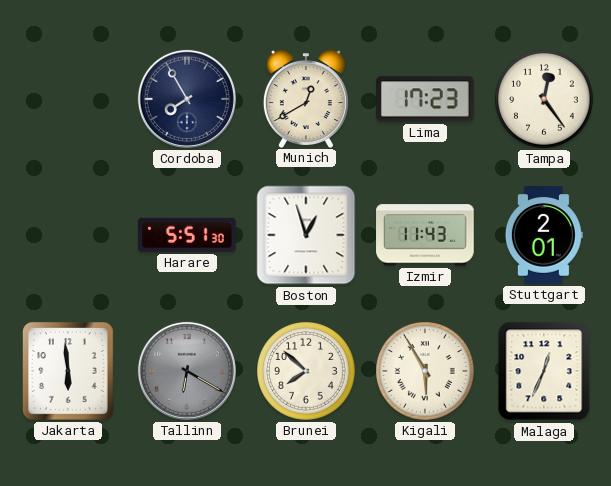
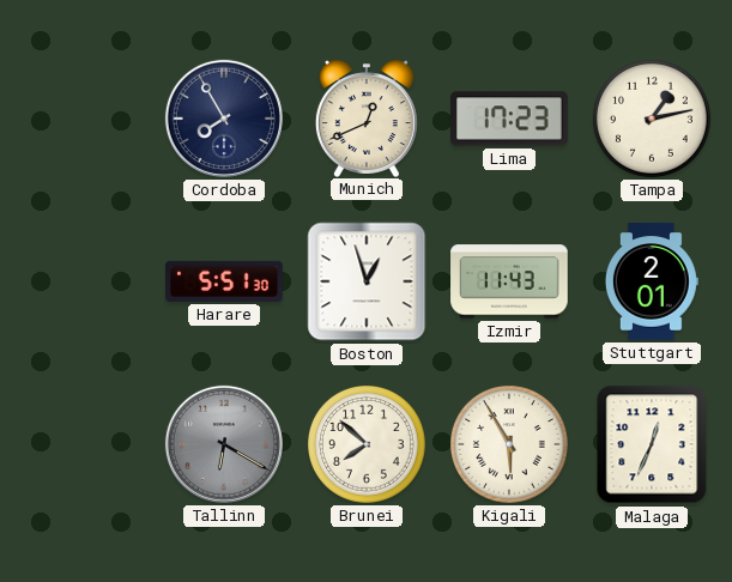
Munich: 12:40 -> 12:41 (367, 119)
Tampa: 12:24 -> 1:13 (653, 120)
Jakarta: 5:59 -> none (69, 372)
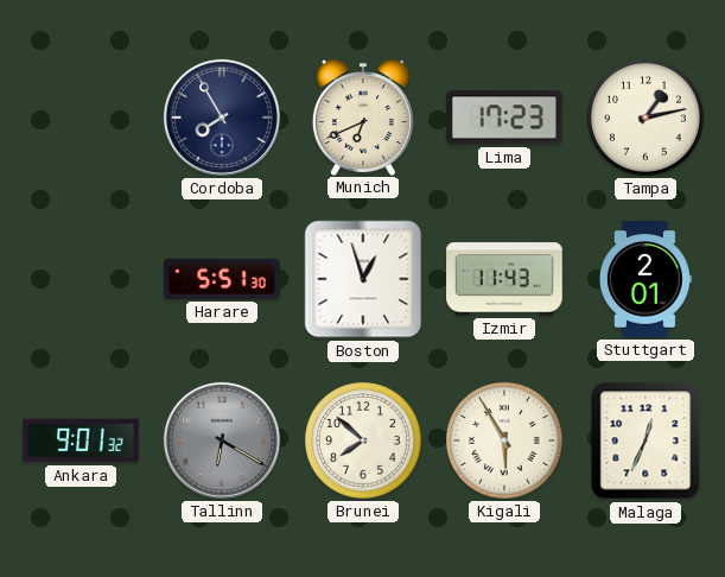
Munich: 12:41 -> 6:41 (363, 118)
Ankara: none -> 9:01 (81, 440)
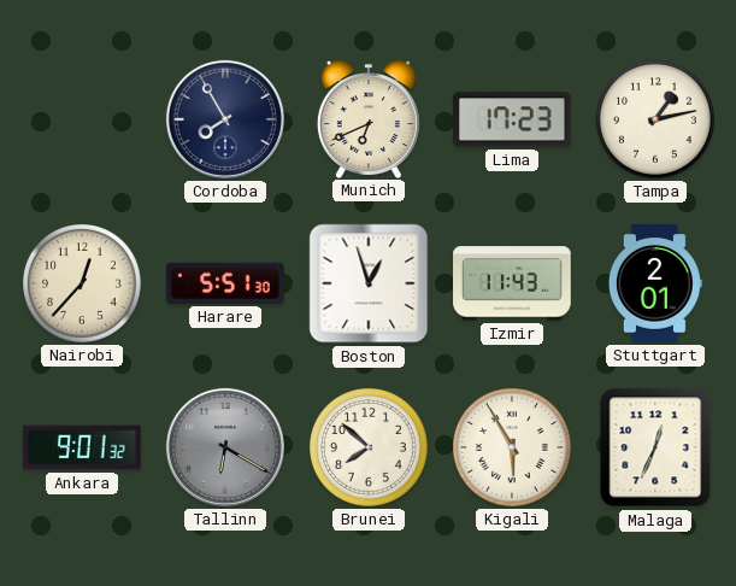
Nairobi: none -> 12:37 (83, 285)
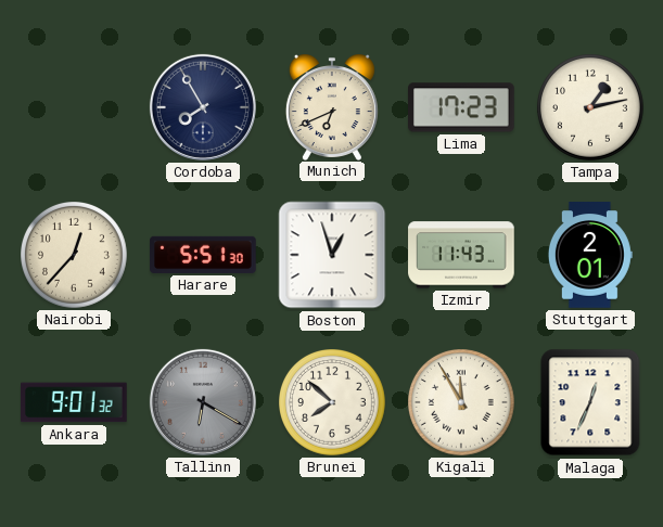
Kigali: 5:55 -> 11:55 (462, 403)
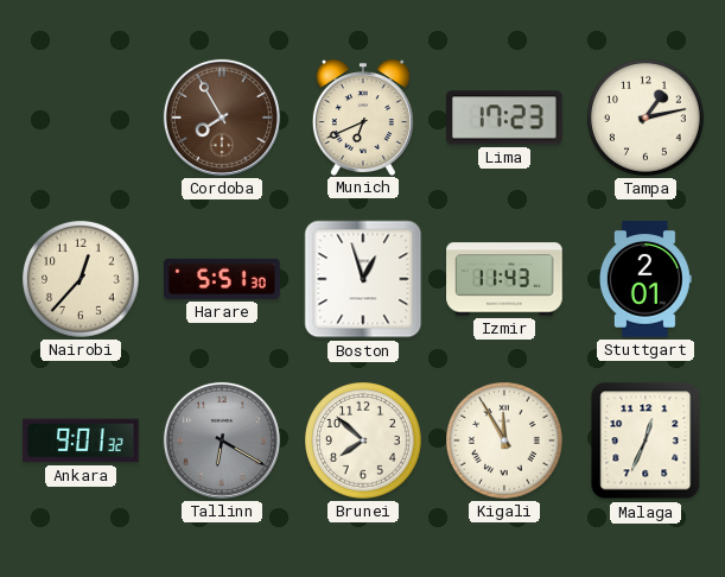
Cordoba dial: navy -> brown (222, 118)
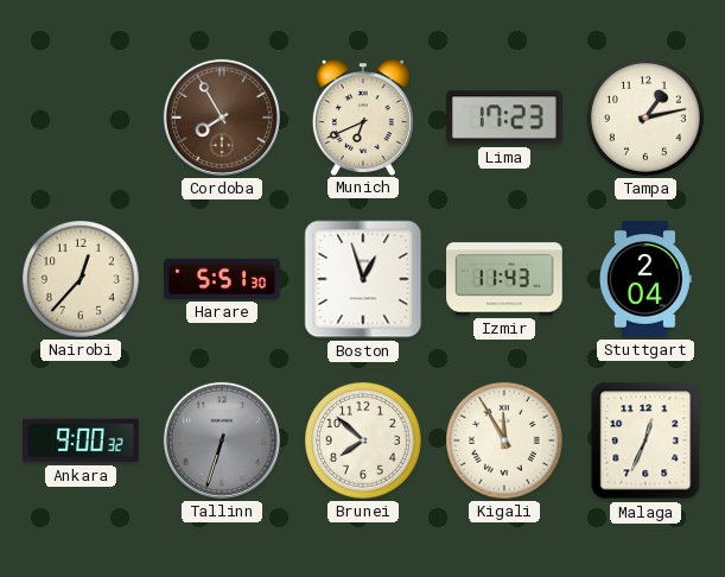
Stuttgart: 2:01 -> 2:04 (645, 279)
Ankara: 9:01 -> 9:00 (81, 440)
Tallinn: 6:20 -> 6:33 (222, 440)
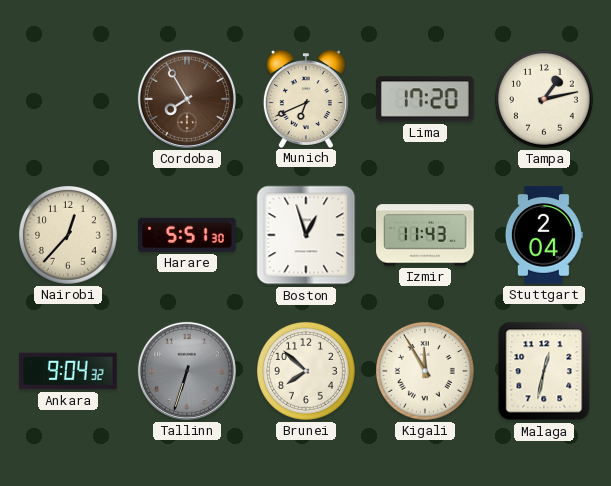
Lima: 17:23 -> 17:20 (426, 99)
Ankara: 9:00 -> 9:04 (68, 371)
Malaga: 12:34 -> 12:32 (544, 371)
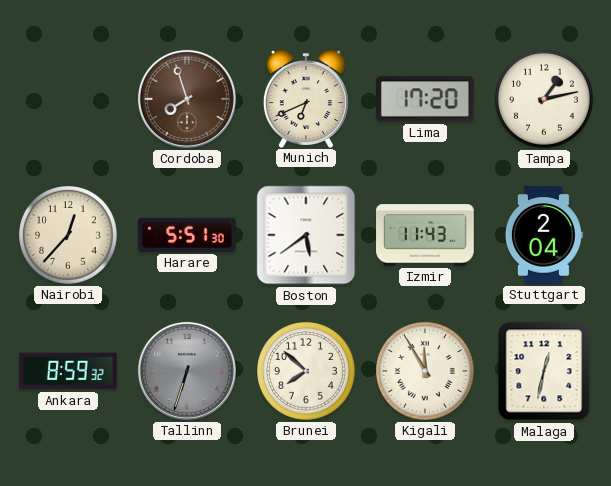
Cordoba: 7:55 -> 7:57 (187, 99)
Boston: 12:57 -> 5:39 (306, 235)
Ankara: 9:04 -> 8:59 (68, 371)
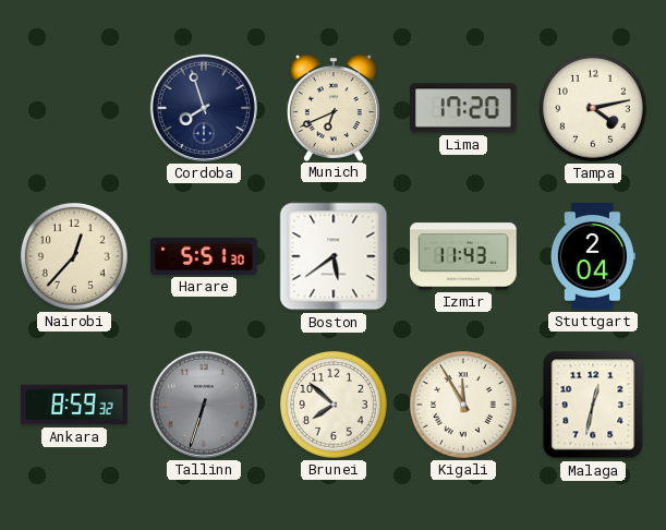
Cordoba dial: brown -> navy (204, 108)
Tampa: 1:13 -> 4:13 (594, 109)
